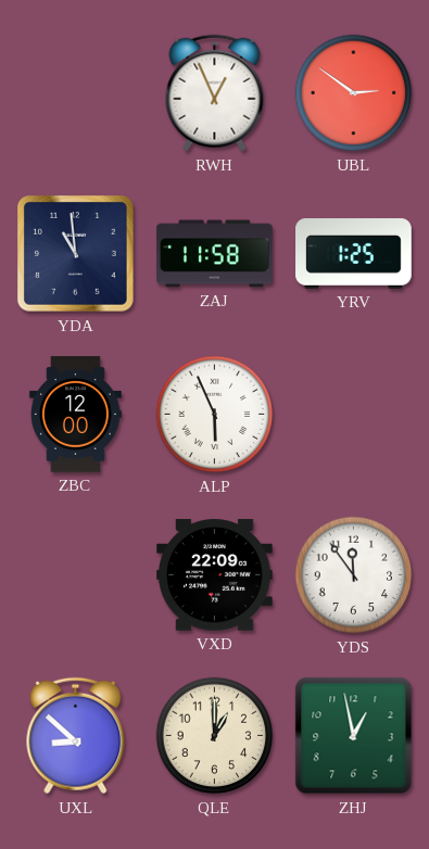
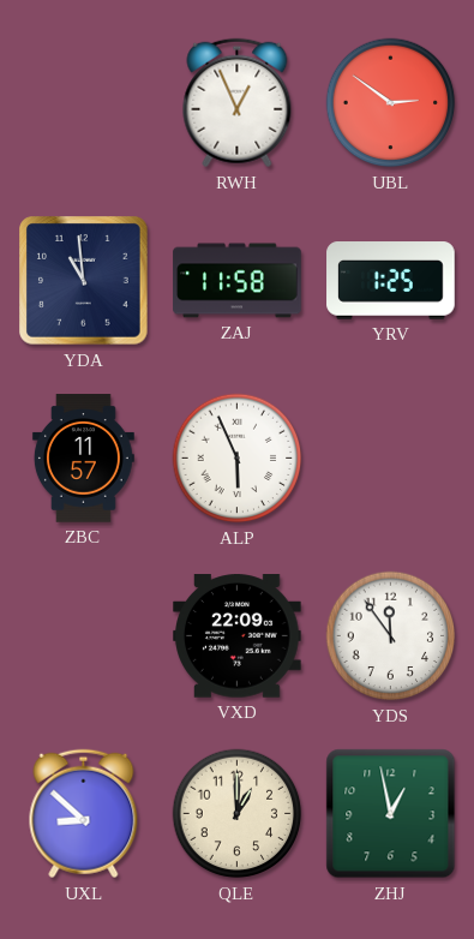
ZBC: 12:00 -> 11:57 (83, 459)
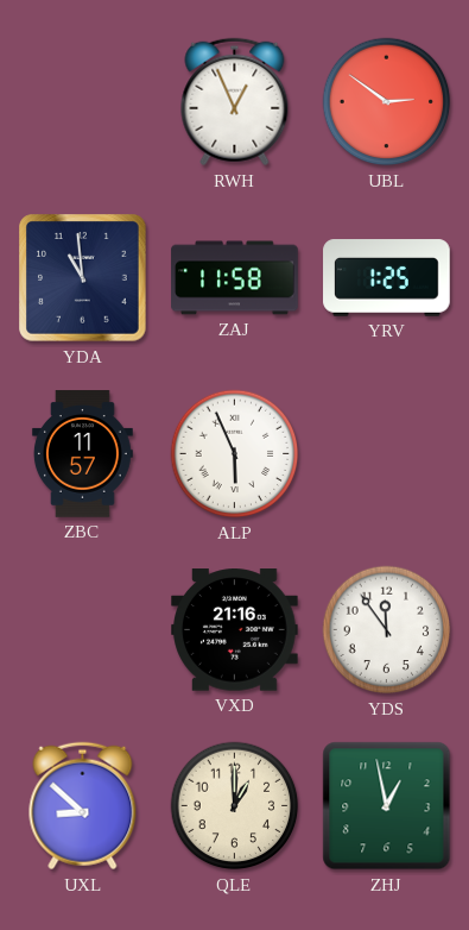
VXD: 22:09 -> 21:16 (235, 630)
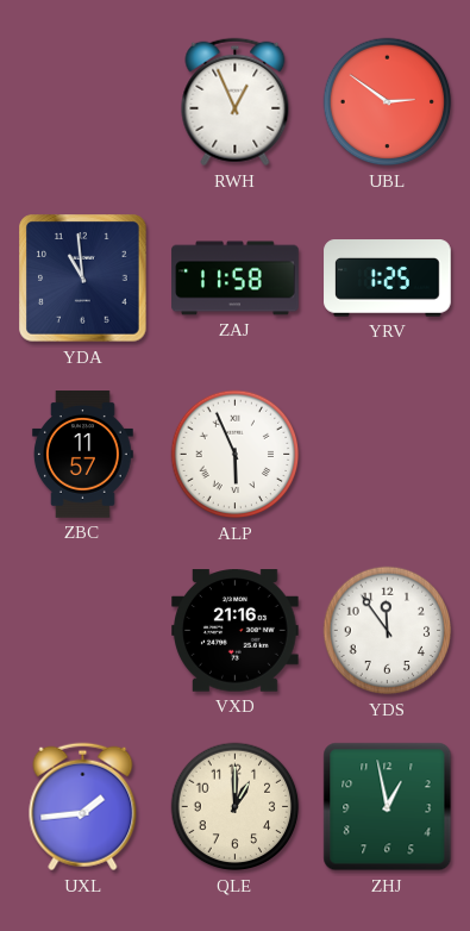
UXL: 8:52 -> 1:44 (83, 807)
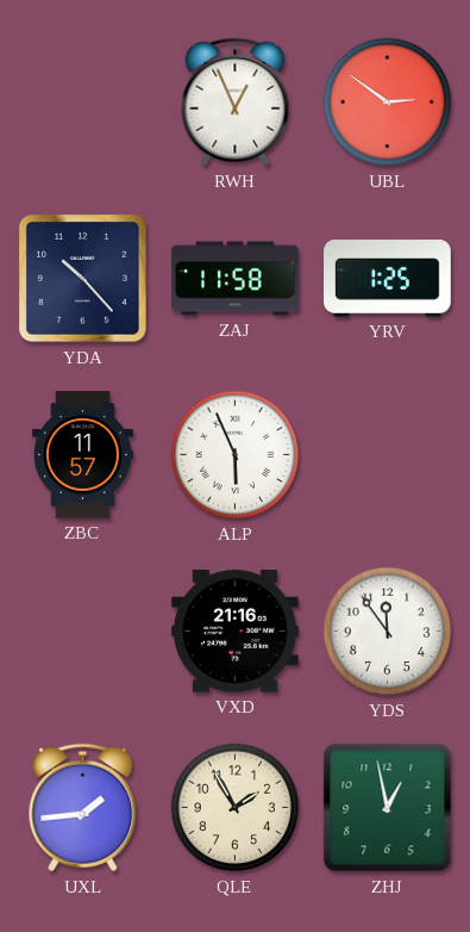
YDA: 10:59 -> 10:23 (83, 279)
QLE: 1:00 -> 1:55 (236, 808)
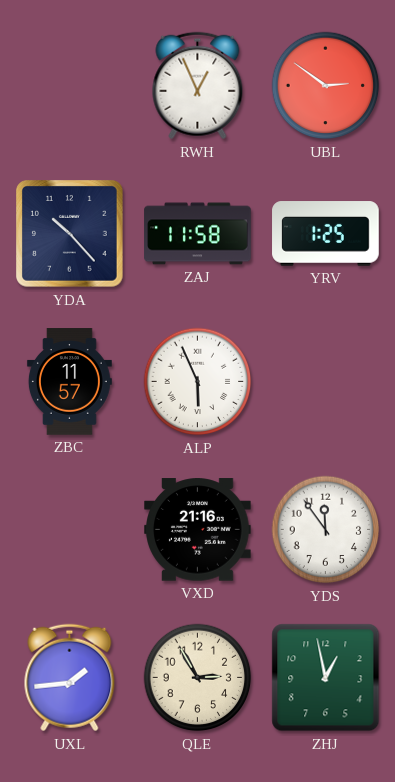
QLE: 1:55 -> 2:55 (198, 678)
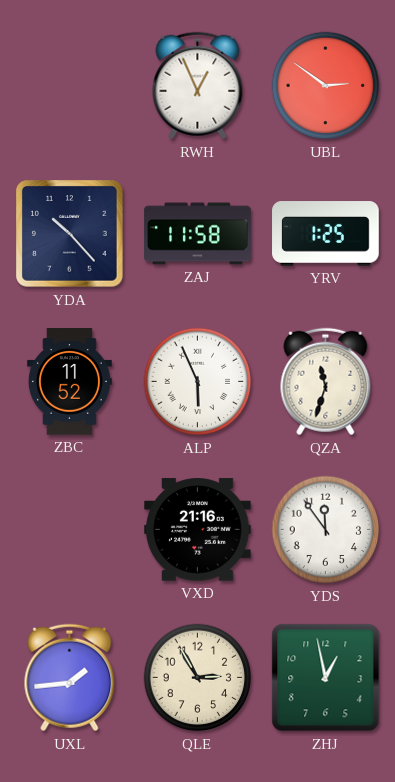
ZBC: 11:57 -> 11:52 (69, 382)
QZA: none -> 11:33 (326, 382)
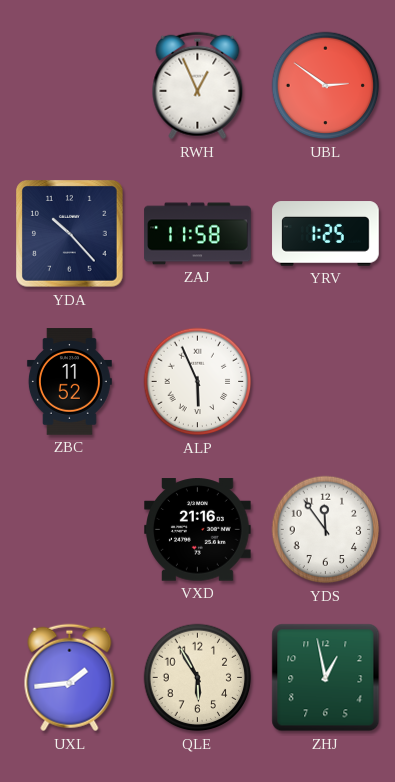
QZA: 11:33 -> none (326, 382)
QLE: 2:55 -> 5:55 (198, 678)
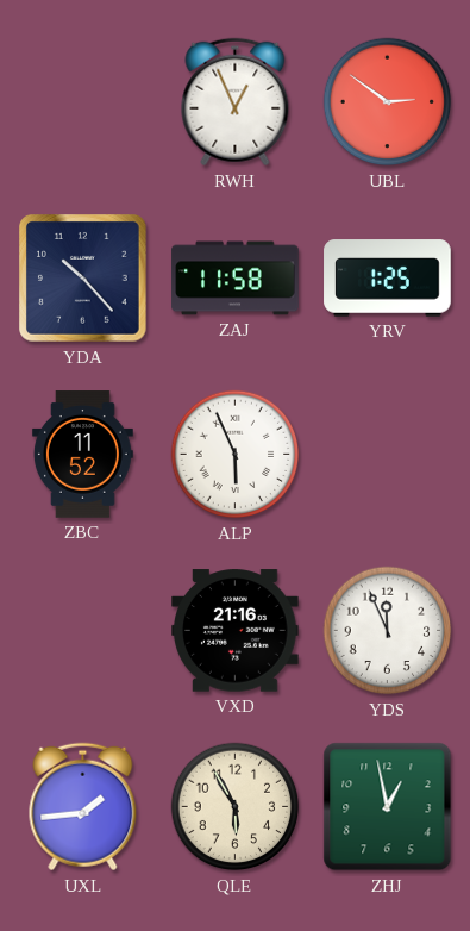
YDS: 11:54 -> 11:56 (388, 631)
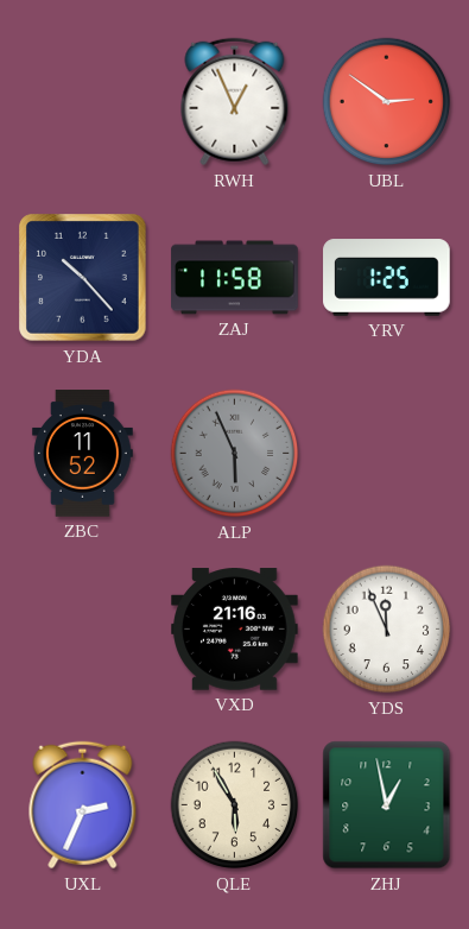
ALP dial: white -> grey (235, 454)
UXL: 1:44 -> 2:34 (83, 805)
